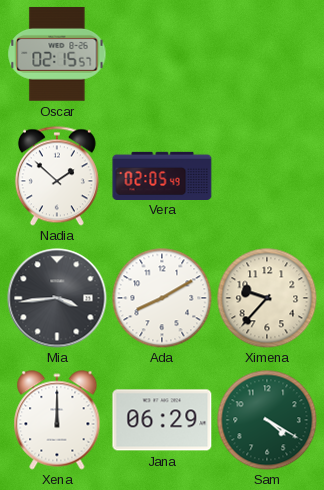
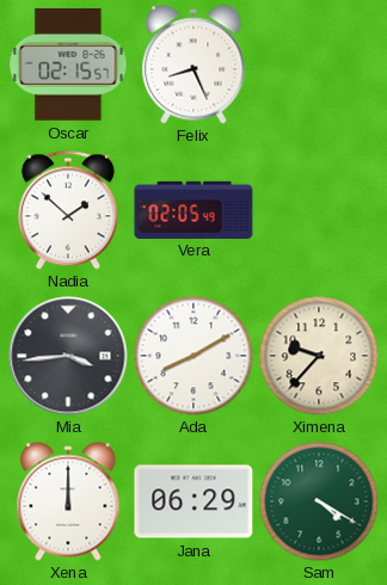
Felix: none -> 8:26 (193, 64)
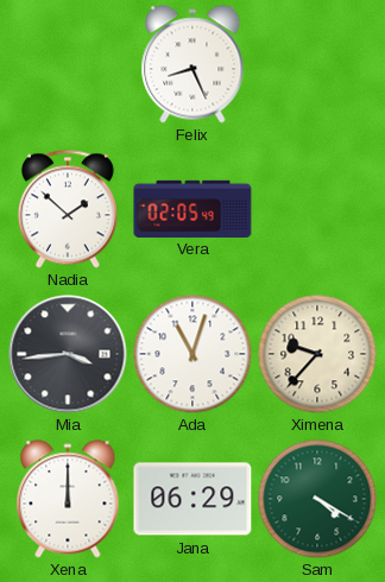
Oscar: 02:15 -> none (68, 64)
Ada: 8:10 -> 11:03 (192, 354)
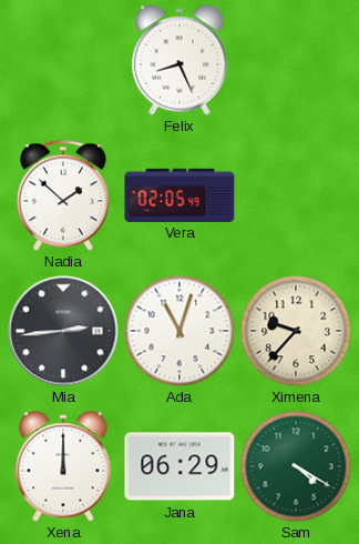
Mia: 3:44 -> 2:44 (63, 331)
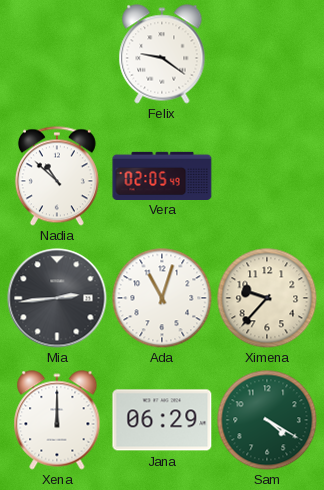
Felix: 8:26 -> 9:21 (162, 54)
Nadia: 1:52 -> 10:52 (57, 176)
